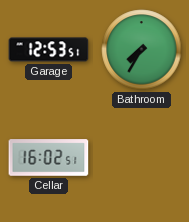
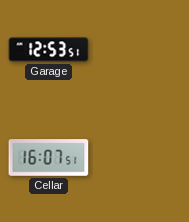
Bathroom: 7:35 -> none (142, 50)
Cellar: 16:02 -> 16:07 (49, 158)
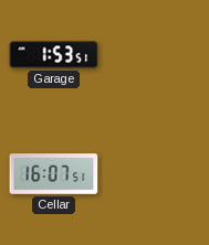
Garage: 12:53 -> 1:53 (54, 55)
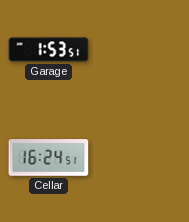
Cellar: 16:07 -> 16:24 (49, 158)
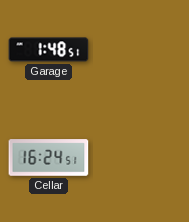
Garage: 1:53 -> 1:48 (49, 50)
